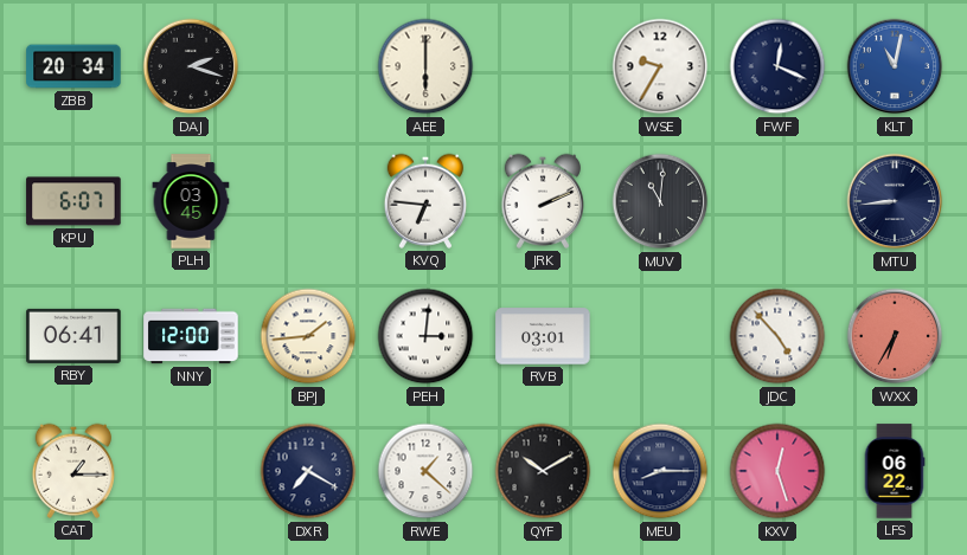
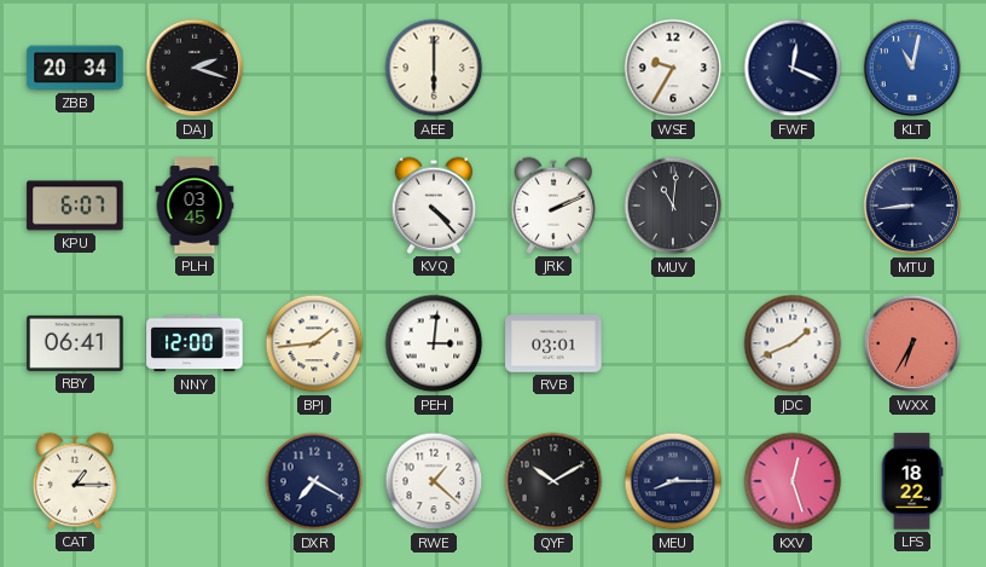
KVQ: 6:46 -> 4:23 (433, 206)
JDC: 4:53 -> 1:41 (793, 343)
LFS: 06:22 -> 18:22 (912, 481)
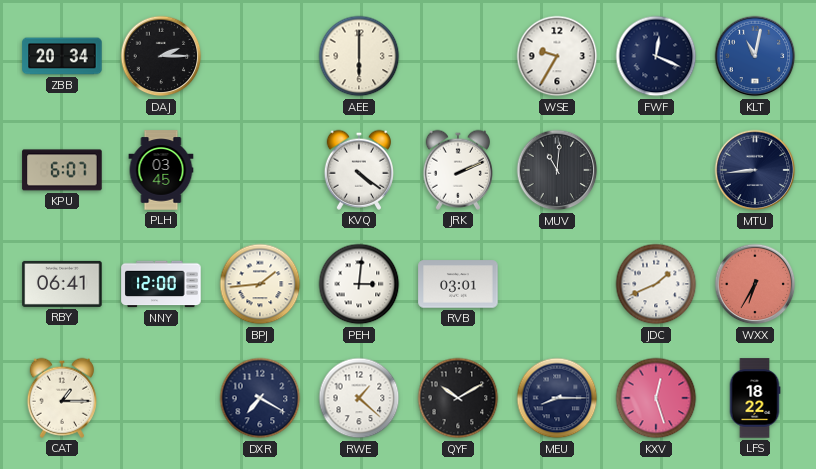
DAJ: 2:18 -> 2:15 (161, 56)
KVQ: 4:23 -> 4:21 (358, 170)
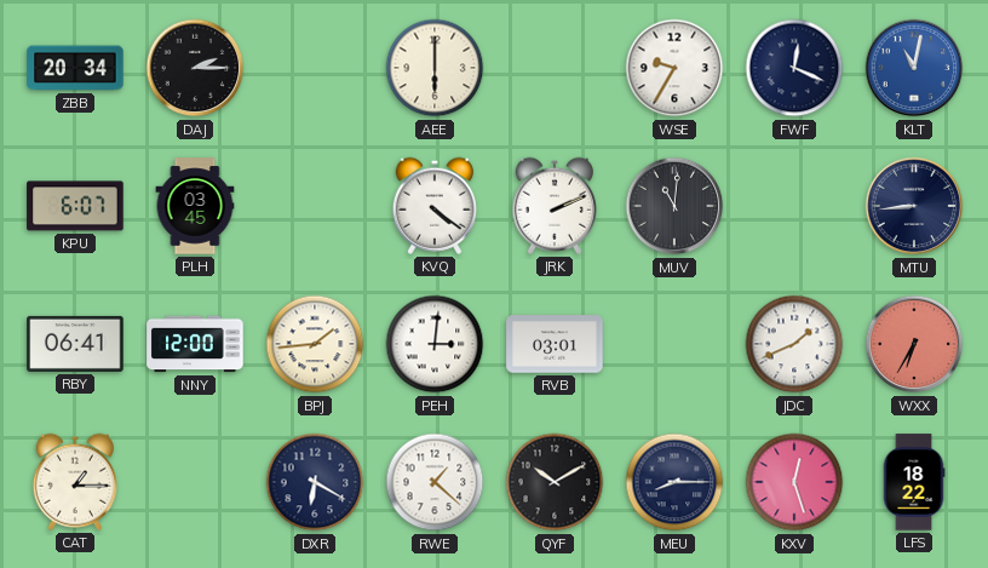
DXR: 7:20 -> 6:20 (315, 482)
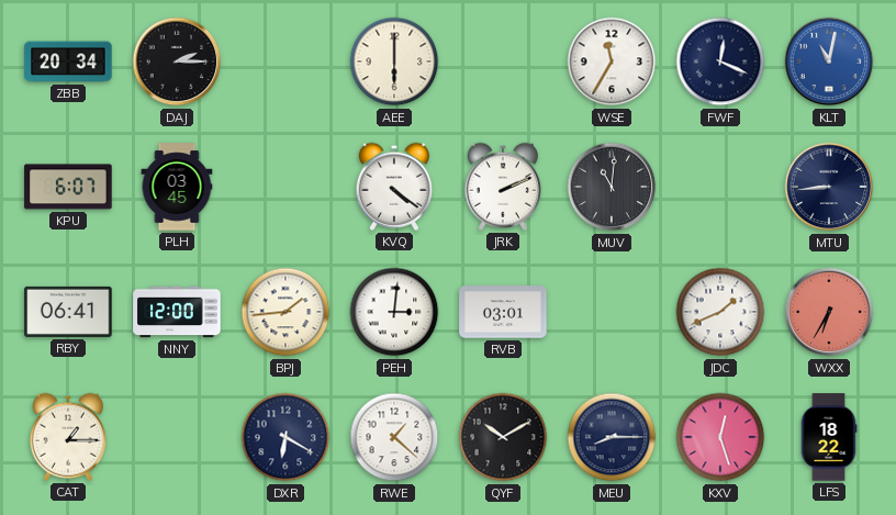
WSE: 9:35 -> 11:35 (612, 61)
